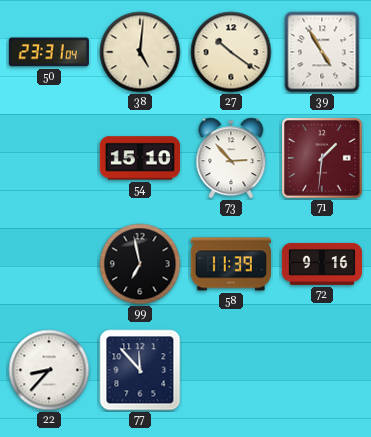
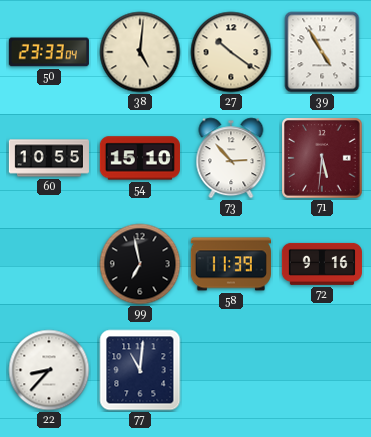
50: 23:31 -> 23:33 (49, 52)
60: none -> 10:55 (49, 158)
71: 1:31 -> 5:31 (322, 158)
77: 11:53 -> 11:01 (140, 370)
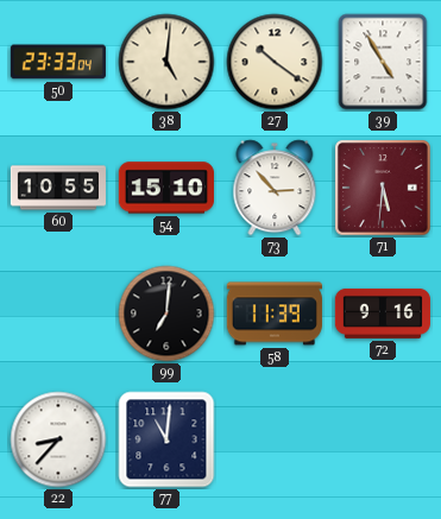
99: 6:58 -> 7:01 (166, 314)
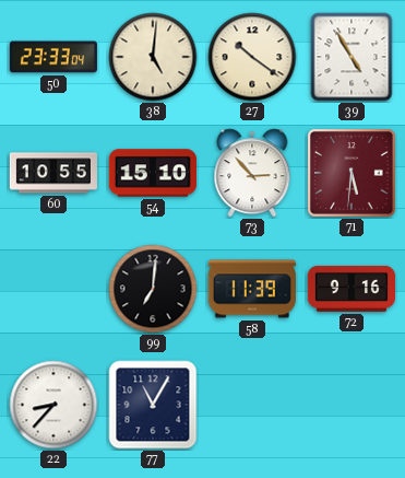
77: 11:01 -> 11:05 (153, 405)
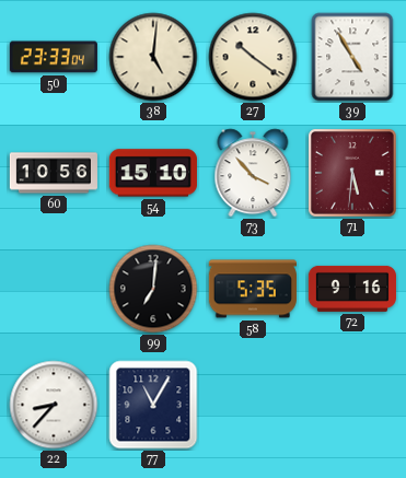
60: 10:55 -> 10:56 (54, 173)
73: 2:53 -> 3:53 (253, 173)
58: 11:39 -> 5:35 (253, 289)
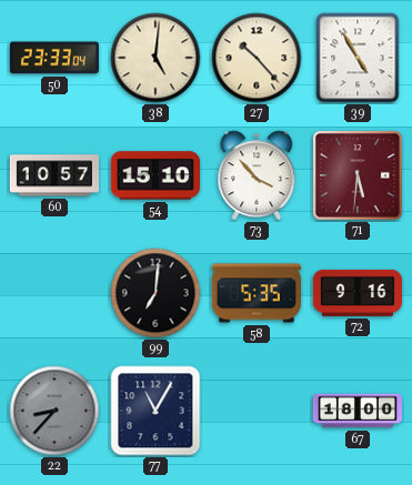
27: 10:21 -> 10:23 (257, 58)
60: 10:56 -> 10:57 (54, 175)
22 dial: white -> grey (54, 411)
67: none -> 18:00 (358, 411)
